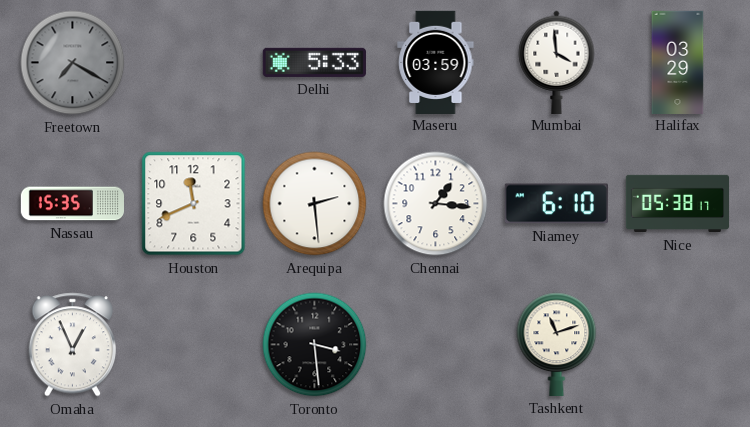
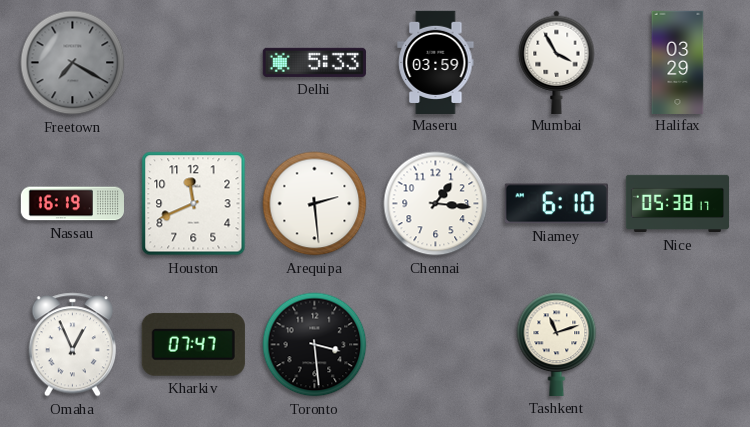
Mumbai: 3:59 -> 3:55 (557, 62)
Nassau: 15:35 -> 16:19 (72, 204)
Kharkiv: none -> 07:47 (193, 344)
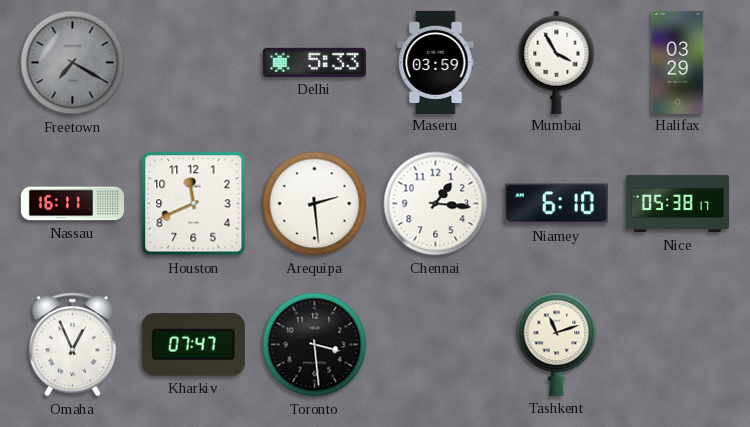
Nassau: 16:19 -> 16:11 (72, 204)
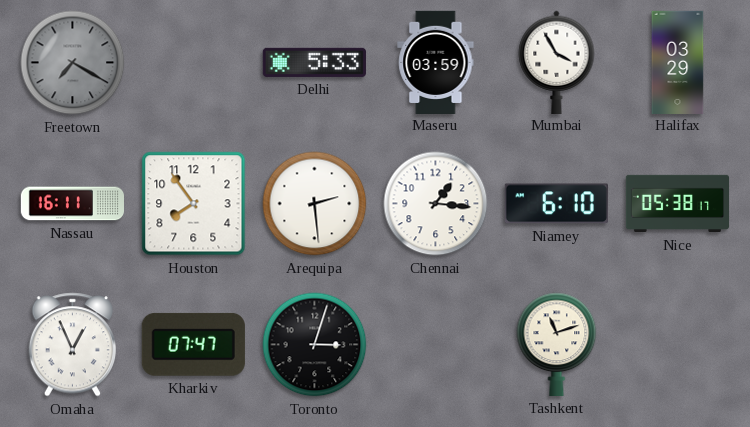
Houston: 11:41 -> 7:54 (194, 204)
Toronto: 3:29 -> 3:03 (315, 345)
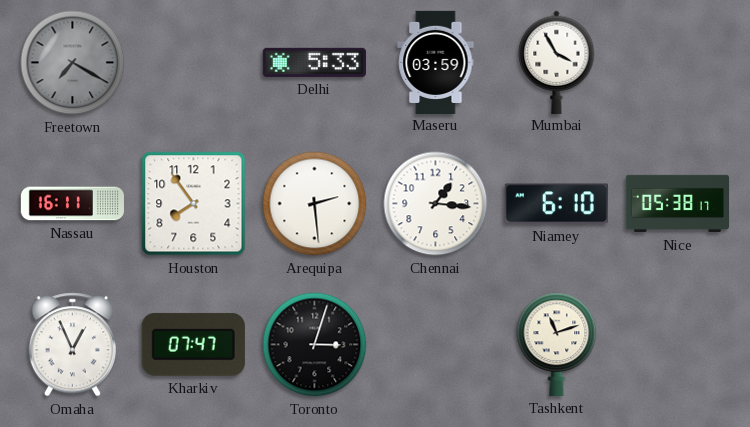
Halifax: 03:29 -> none (678, 62)
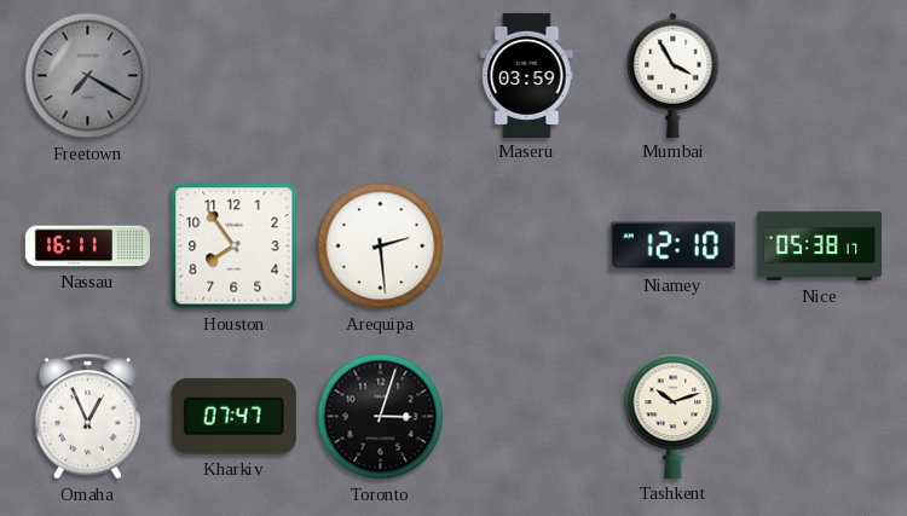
Delhi: 5:33 -> none (314, 62)
Chennai: 1:16 -> none (436, 204)
Niamey: 6:10 -> 12:10 (672, 247)
Tashkent: 11:12 -> 10:12 (674, 416)
